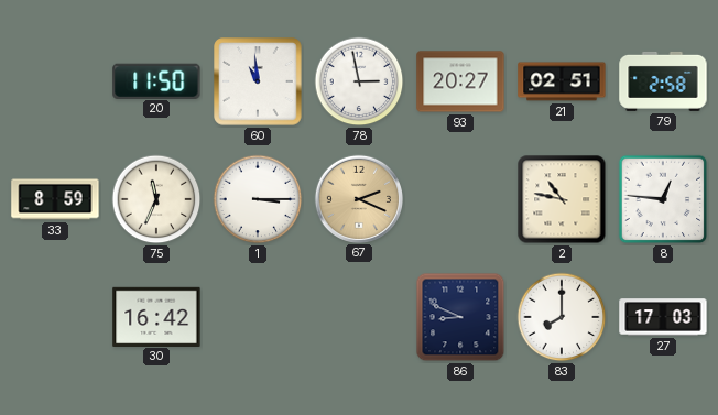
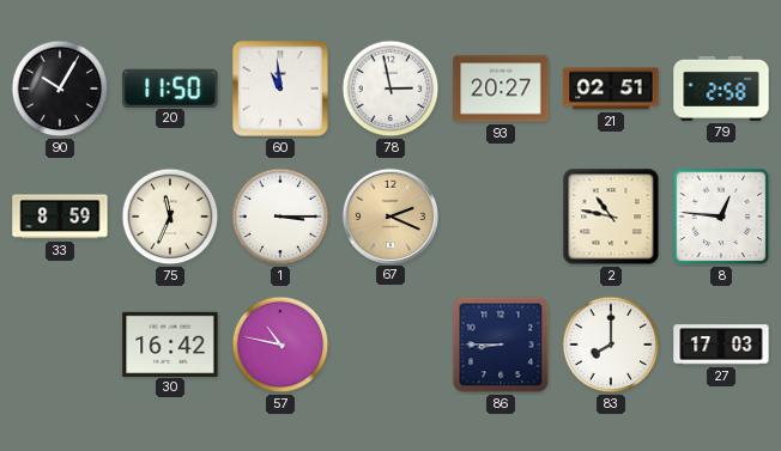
90: none -> 10:05 (60, 89)
57: none -> 10:47 (280, 345)
86: 8:49 -> 8:45 (501, 345)
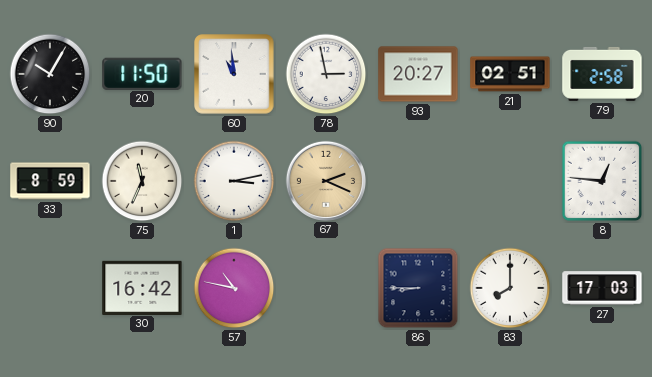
1: 3:15 -> 3:13 (234, 181)
2: 10:47 -> none (611, 217)
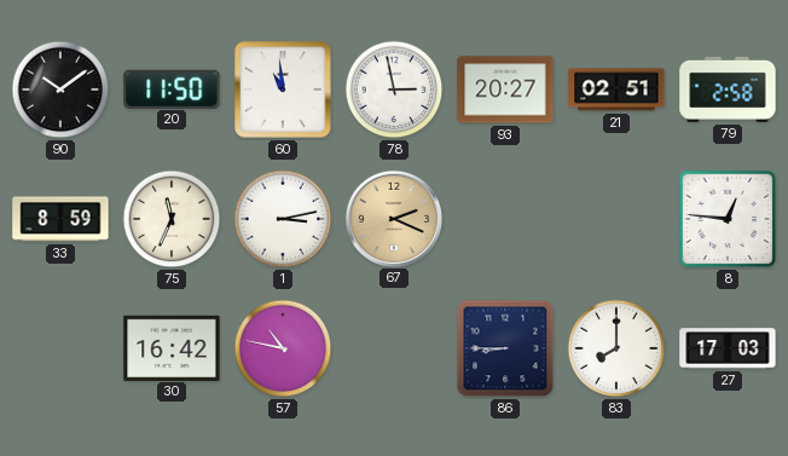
90: 10:05 -> 10:09 (60, 90)
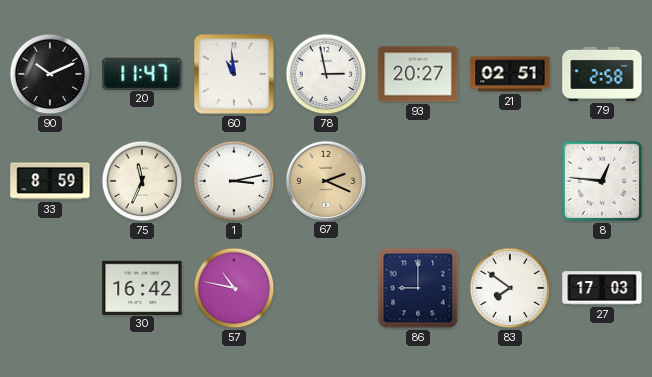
90: 10:09 -> 10:11 (50, 74)
20: 11:50 -> 11:47 (142, 73)
86: 8:45 -> 9:00 (418, 288)
83: 8:00 -> 7:51 (510, 288)
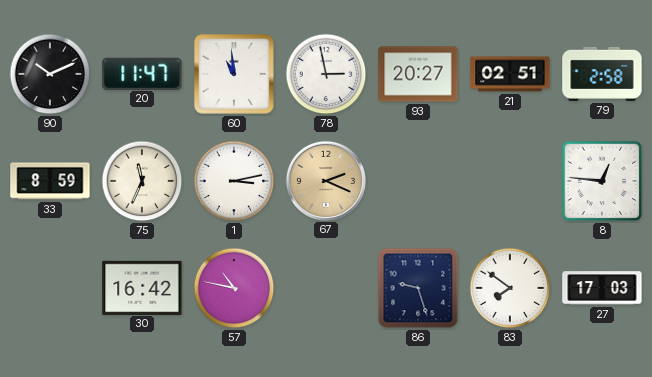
86: 9:00 -> 9:27 (418, 288)
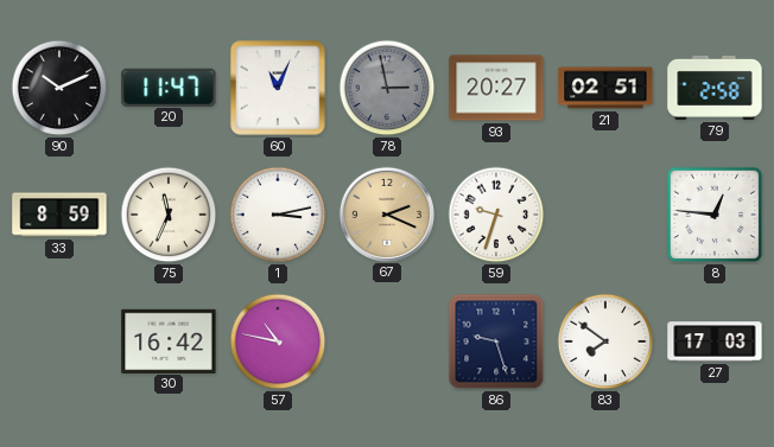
60: 10:59 -> 11:04 (278, 88)
78 dial: white -> grey (387, 88)
59: none -> 9:33 (496, 215)
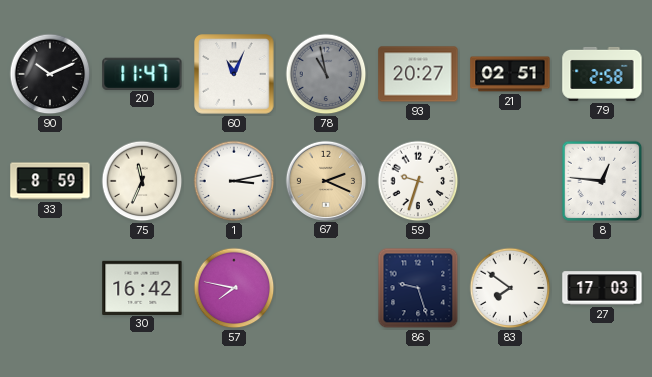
78: 2:58 -> 10:58 (326, 74)
57: 10:47 -> 7:47 (234, 288)
